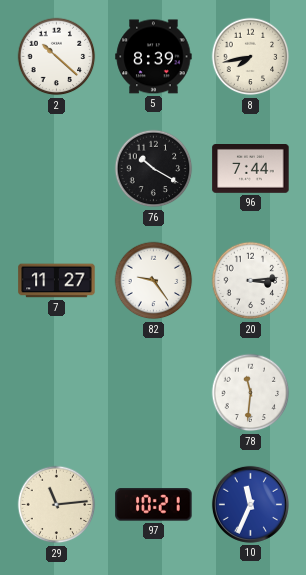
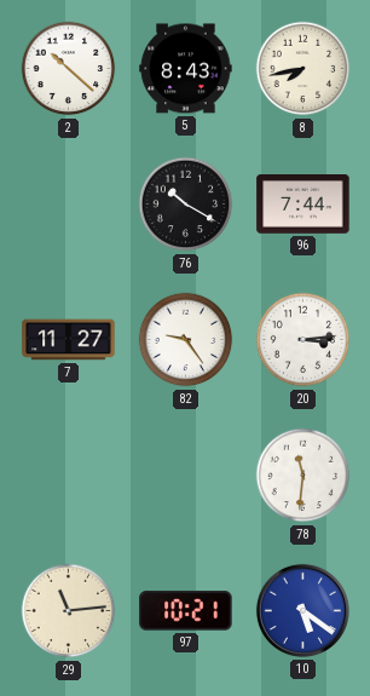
5: 8:39 -> 8:43 (186, 69)
10: 11:34 -> 5:21 (302, 610)
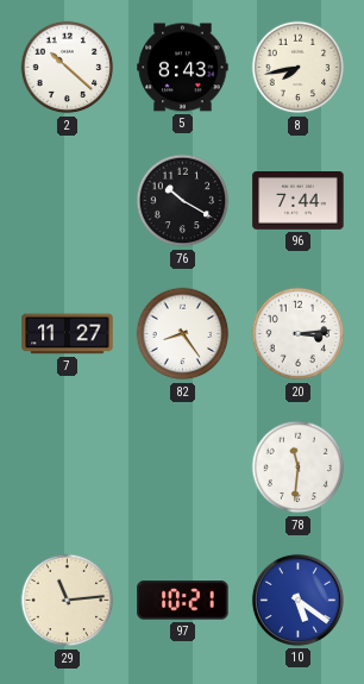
82: 9:24 -> 8:24 (183, 334)
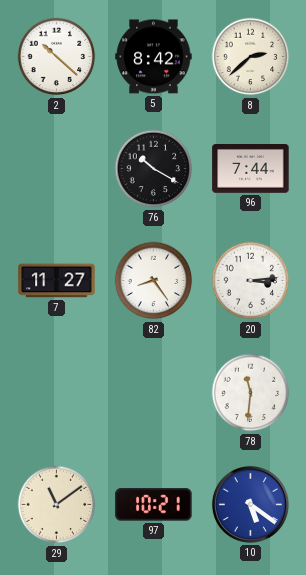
5: 8:43 -> 8:42 (154, 57)
8: 7:43 -> 2:38 (251, 57)
29: 11:14 -> 11:09 (57, 505)
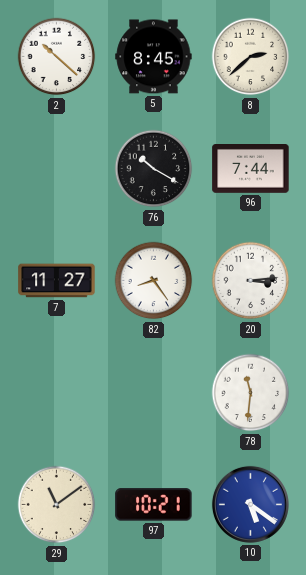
5: 8:42 -> 8:45 (154, 57)
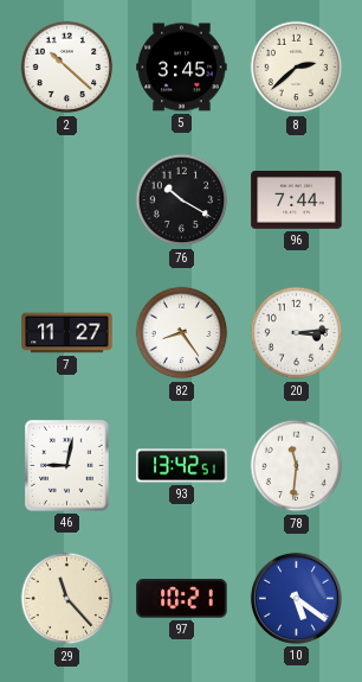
5: 8:45 -> 3:45 (182, 68)
46: none -> 9:02 (67, 466)
93: none -> 13:42 (182, 466)
29: 11:09 -> 11:23 (67, 599)
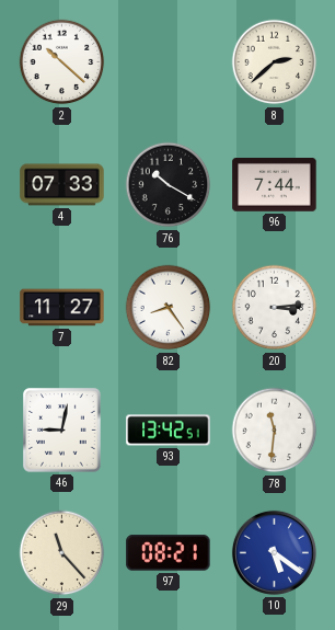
5: 3:45 -> none (182, 68)
4: none -> 07:33 (62, 185)
97: 10:21 -> 08:21 (169, 553)
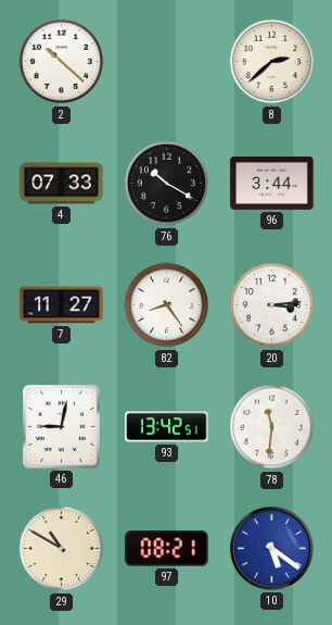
96: 7:44 -> 3:44 (272, 184)
29: 11:23 -> 10:50 (62, 549)
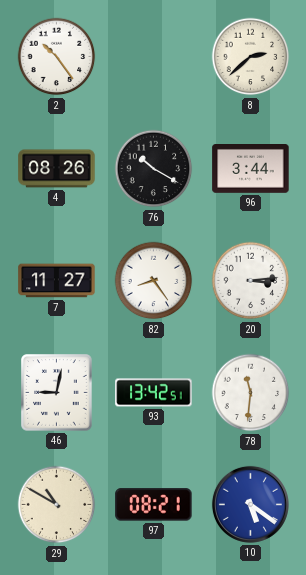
2: 10:22 -> 10:24 (57, 57)
4: 07:33 -> 08:26 (57, 169)
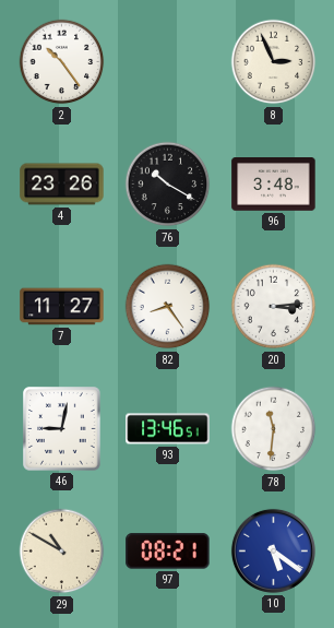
8: 2:38 -> 2:56 (274, 62)
4: 08:26 -> 23:26 (62, 185)
96: 3:44 -> 3:48 (274, 185)
93: 13:42 -> 13:46 (168, 429)
